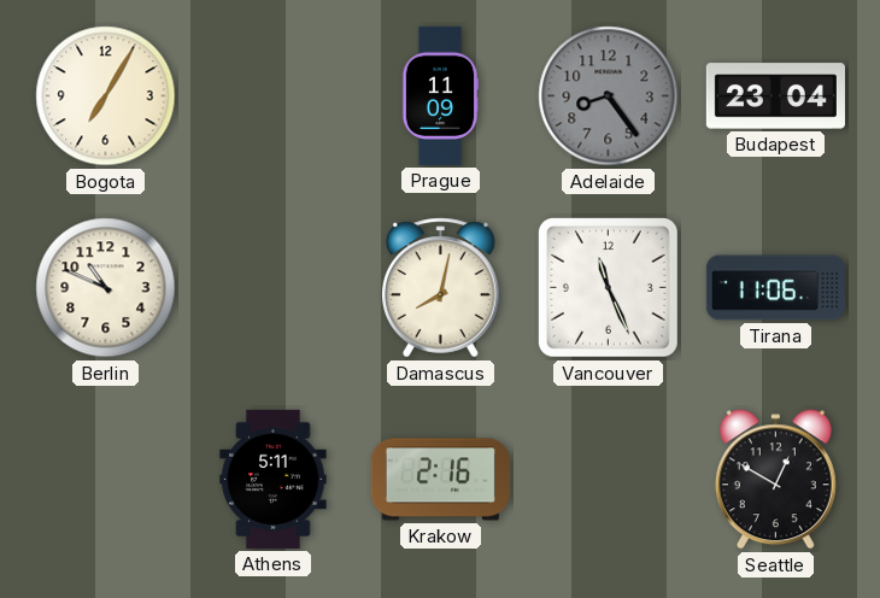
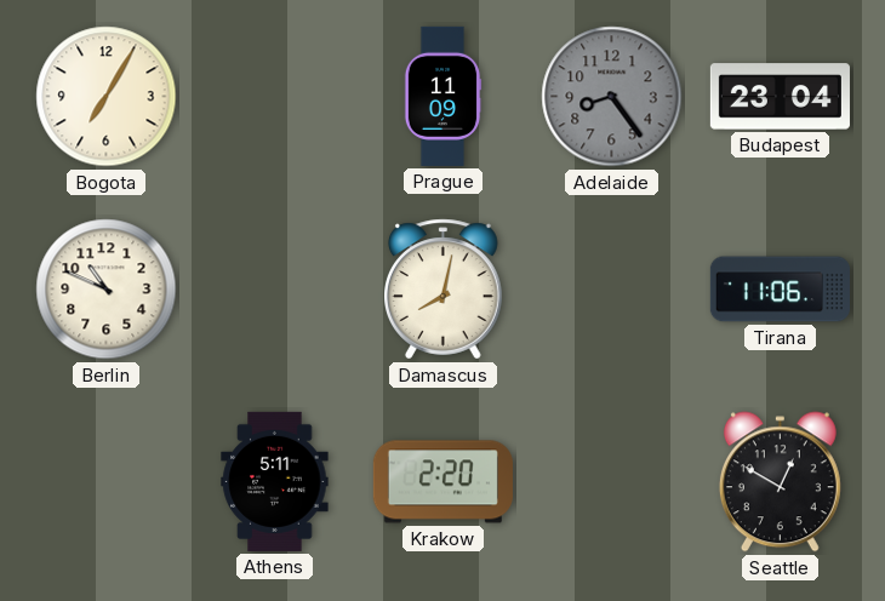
Vancouver: 11:26 -> none (608, 287)
Krakow: 2:16 -> 2:20 (442, 482)
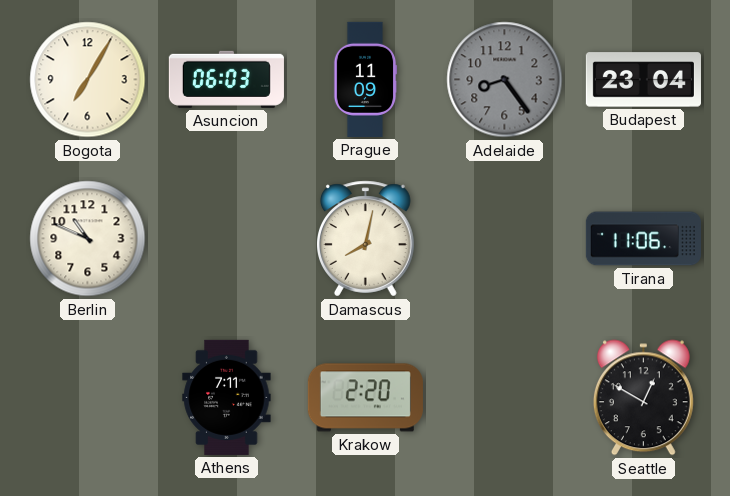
Asuncion: none -> 06:03 (226, 79)
Athens: 5:11 -> 7:11 (227, 397)
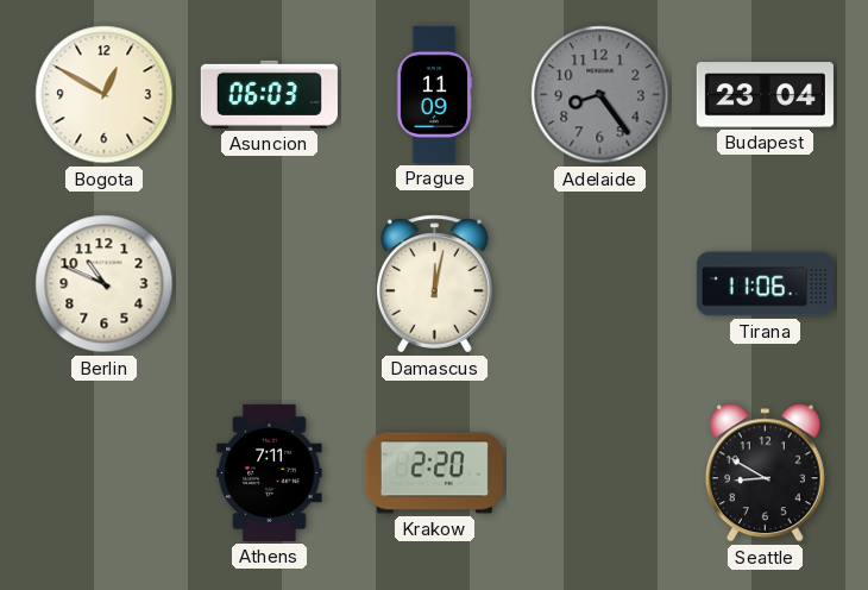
Bogota: 7:05 -> 12:50 (105, 95)
Damascus: 8:02 -> 12:02 (435, 284)
Seattle: 12:50 -> 8:50 (765, 473)
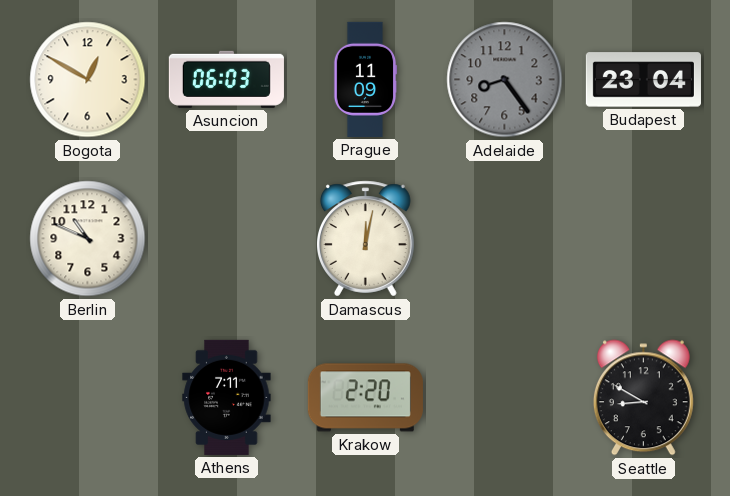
Tirana: 11:06 -> none (765, 284)
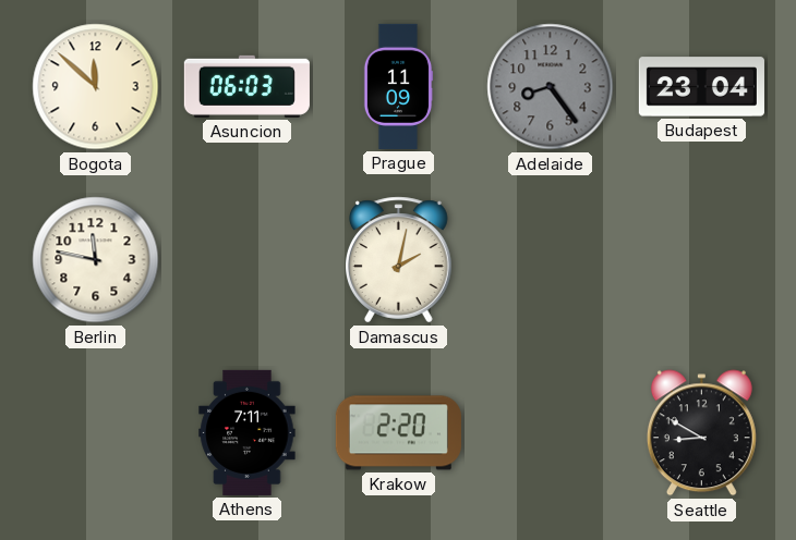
Bogota: 12:50 -> 11:52 (96, 87)
Berlin: 10:49 -> 11:47 (96, 260)
Damascus: 12:02 -> 2:02 (399, 260)
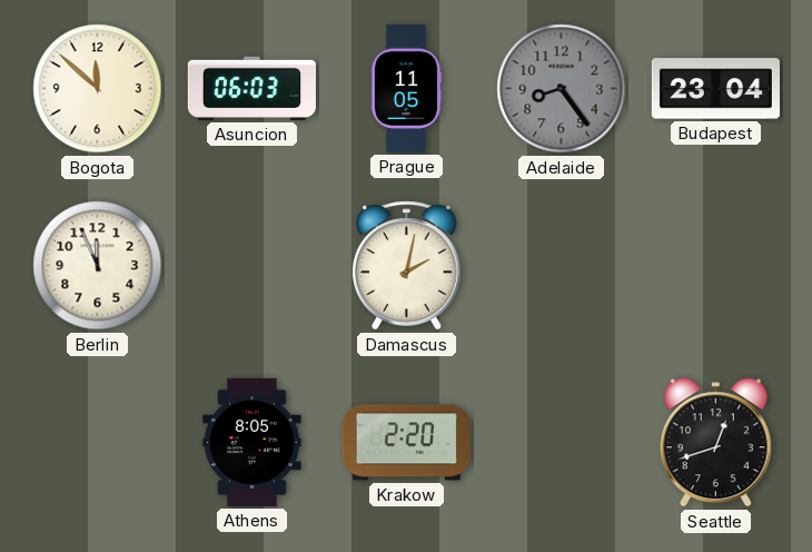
Prague: 11:09 -> 11:05 (406, 88)
Berlin: 11:47 -> 11:56 (98, 266)
Athens: 7:11 -> 8:05 (252, 442)
Seattle: 8:50 -> 12:42 (715, 443)
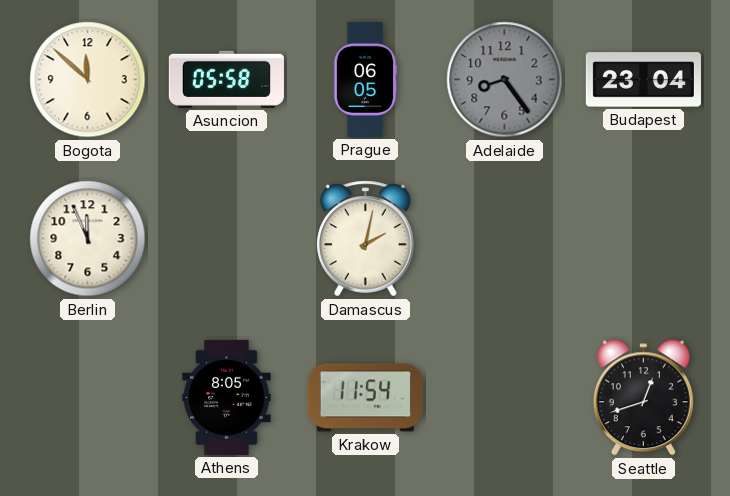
Asuncion: 06:03 -> 05:58 (226, 79)
Prague: 11:05 -> 06:05 (365, 79)
Krakow: 2:20 -> 11:54 (365, 398)
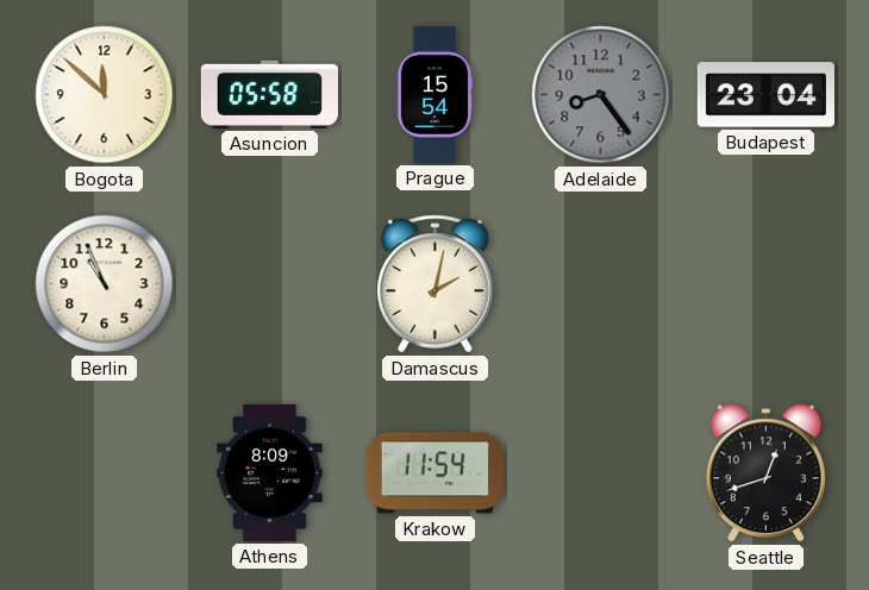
Prague: 06:05 -> 15:54 (434, 94)
Berlin: 11:56 -> 10:56 (105, 284)
Athens: 8:05 -> 8:09 (270, 472)
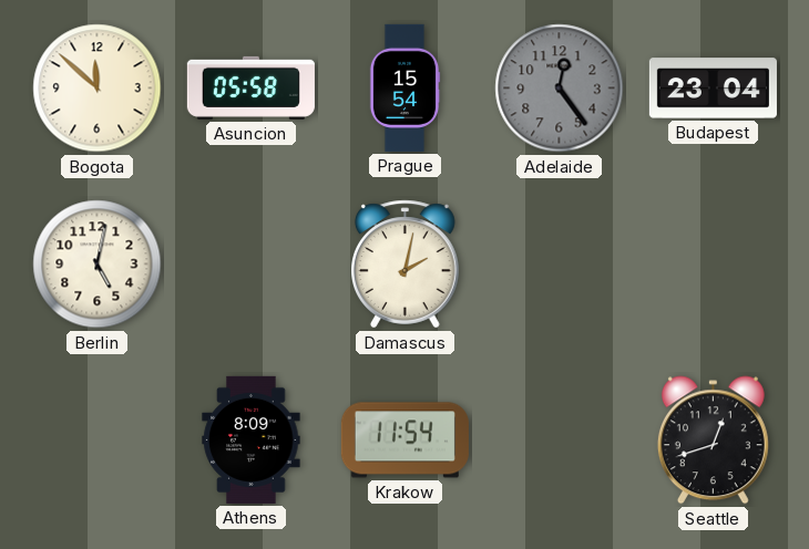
Adelaide: 8:24 -> 12:24 (560, 89)
Berlin: 10:56 -> 5:02 (98, 265)
